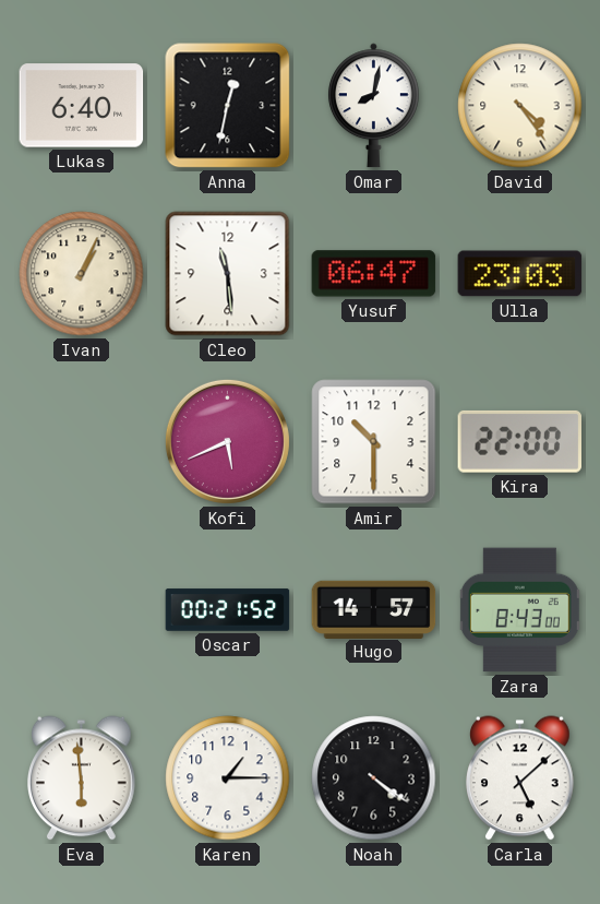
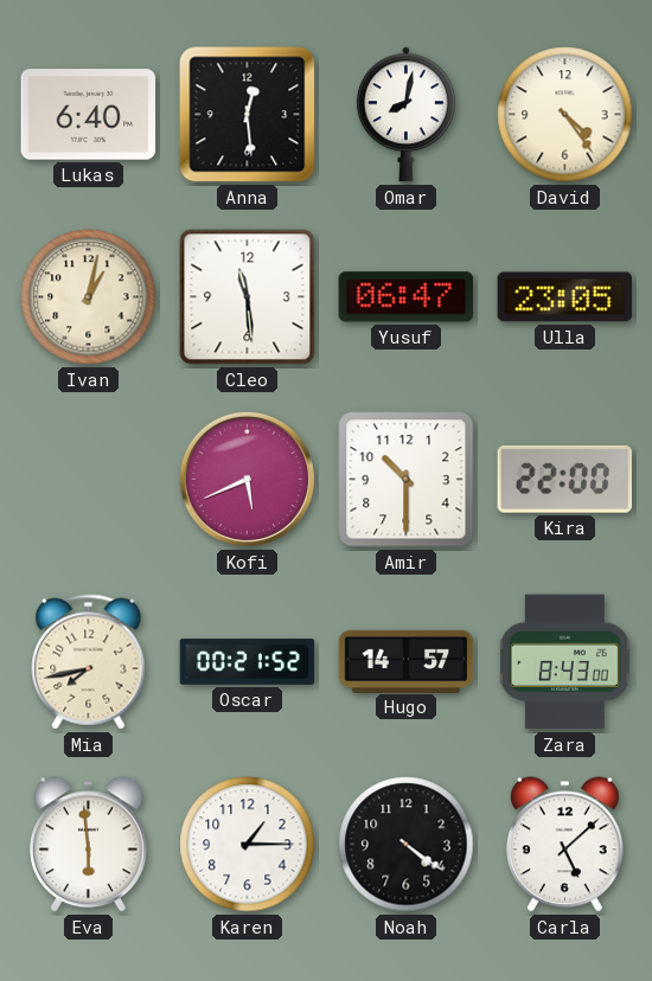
Anna: 12:32 -> 12:29 (248, 115)
Ivan: 1:04 -> 1:02 (89, 297)
Ulla: 23:03 -> 23:05 (565, 297)
Mia: none -> 7:43 (89, 662)
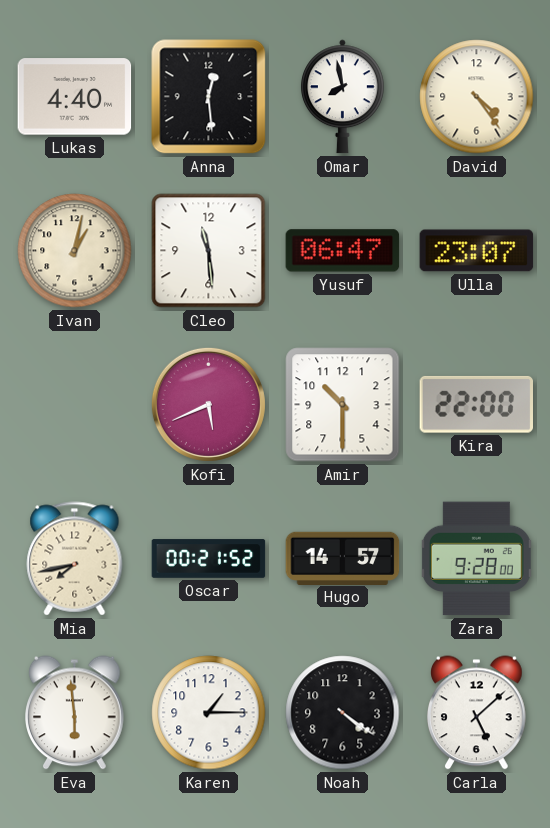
Lukas: 6:40 -> 4:40 (75, 97)
Omar: 8:02 -> 7:58 (342, 97)
Ulla: 23:05 -> 23:07 (477, 251)
Zara: 8:43 -> 9:28 (476, 559)
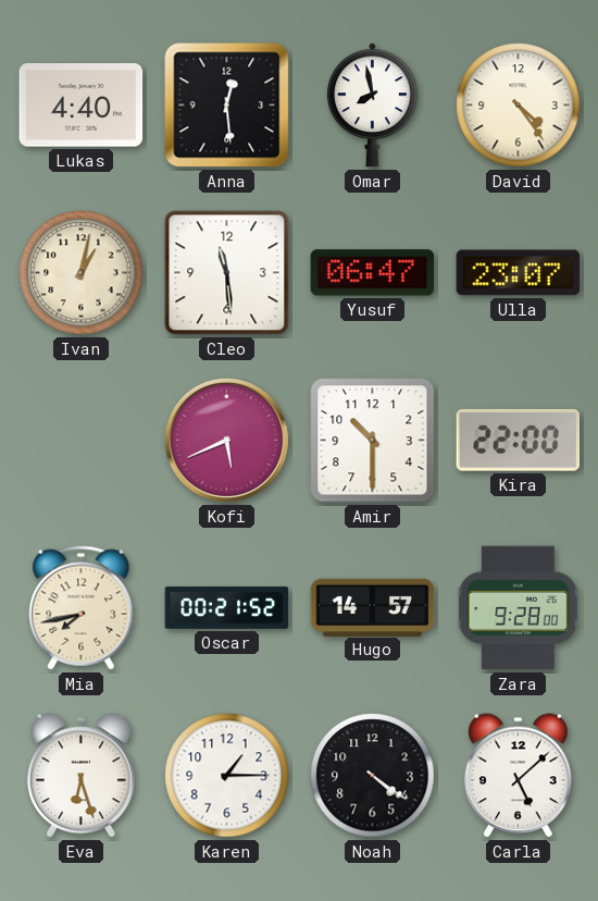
Eva: 5:59 -> 6:27 (82, 776)
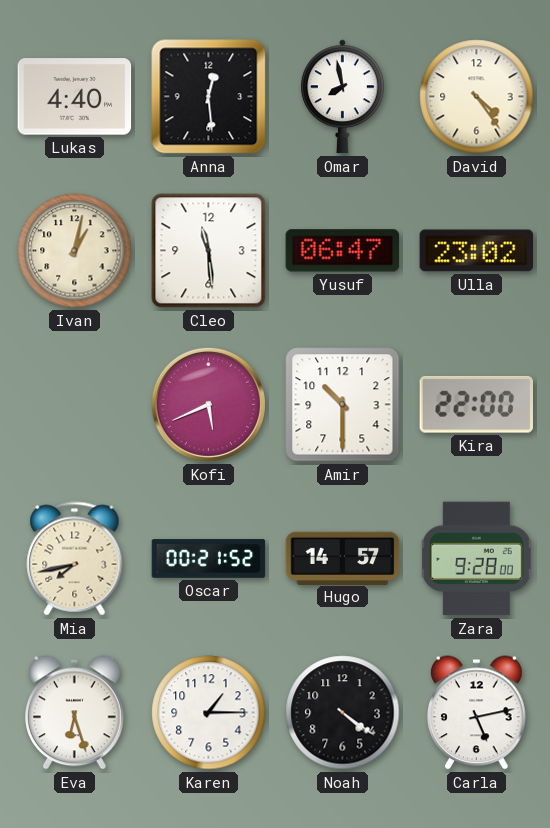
Ulla: 23:07 -> 23:02 (477, 251)
Carla: 5:08 -> 5:13 (477, 713)
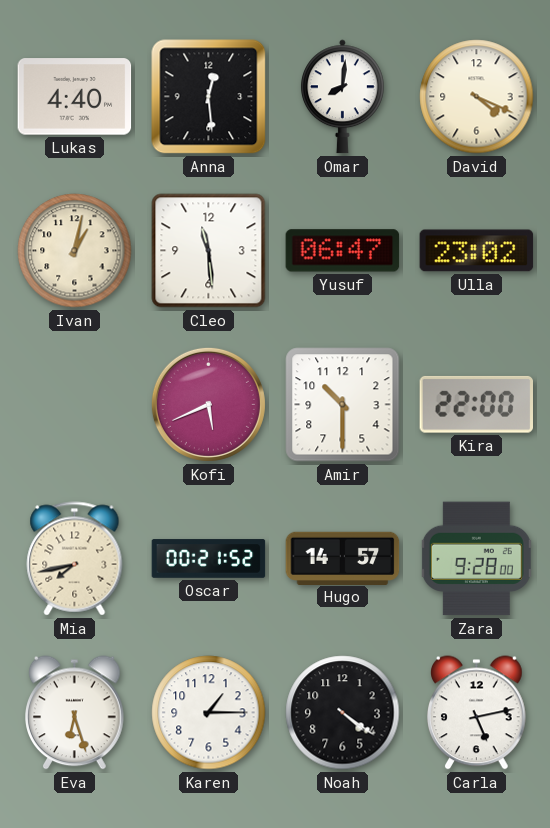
Omar: 7:58 -> 8:01 (342, 97)
David: 4:24 -> 4:19 (477, 97)
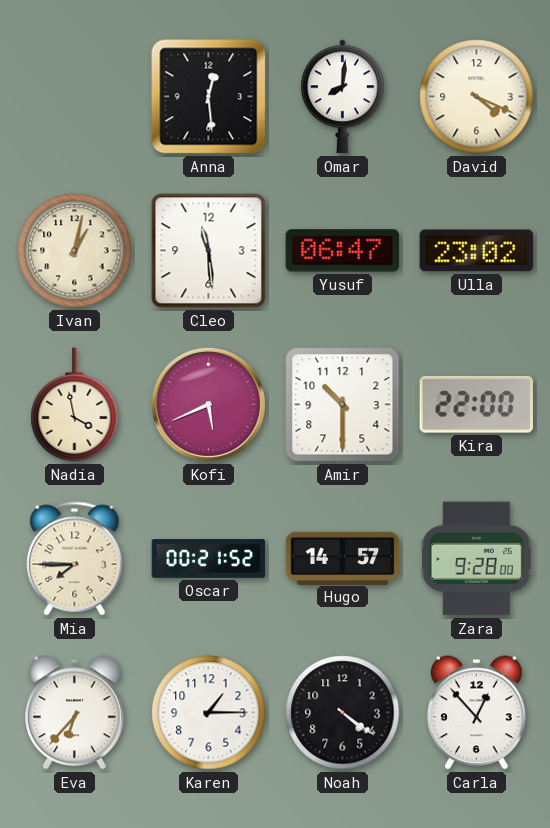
Lukas: 4:40 -> none (75, 97)
Nadia: none -> 3:58 (75, 405)
Mia: 7:43 -> 7:45 (75, 559)
Eva: 6:27 -> 6:37 (75, 713)
Carla: 5:13 -> 12:53 (477, 713)
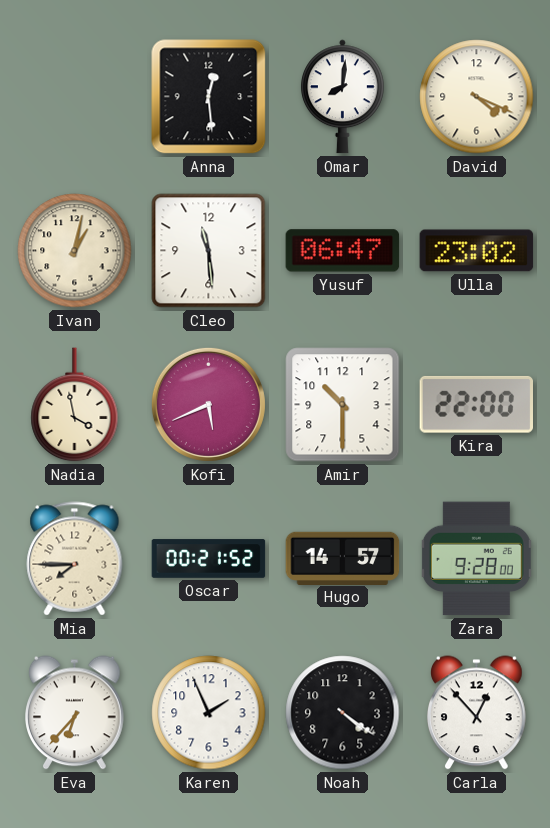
Karen: 1:15 -> 1:56 (209, 713)
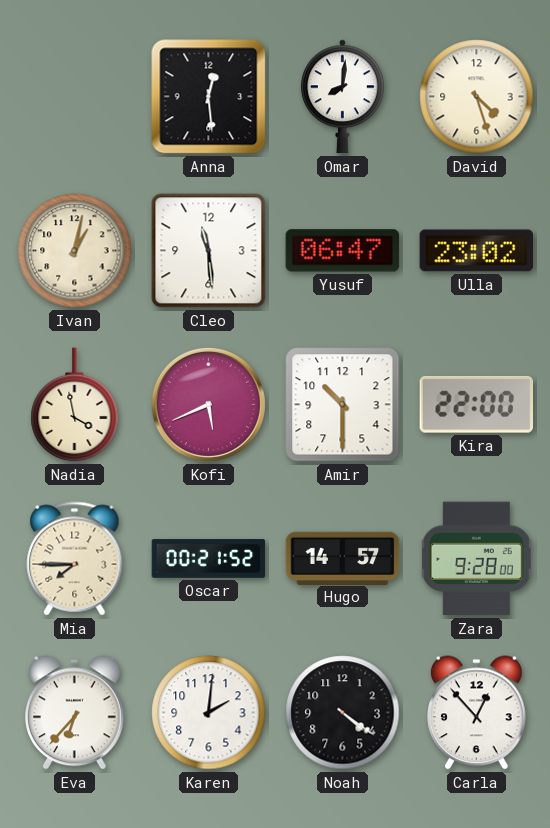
David: 4:19 -> 4:27 (477, 97)
Karen: 1:56 -> 2:01 (209, 713)
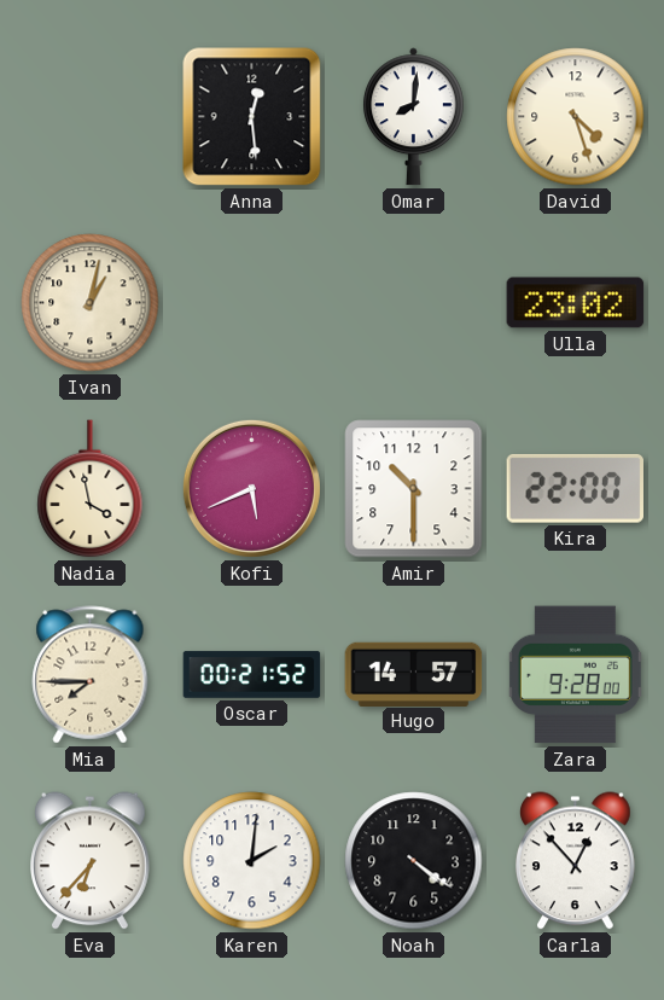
Cleo: 11:29 -> none (209, 251)
Yusuf: 06:47 -> none (343, 251)
